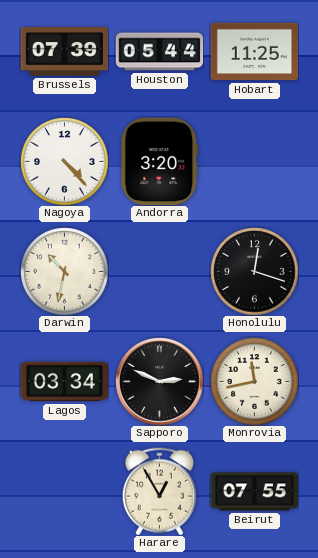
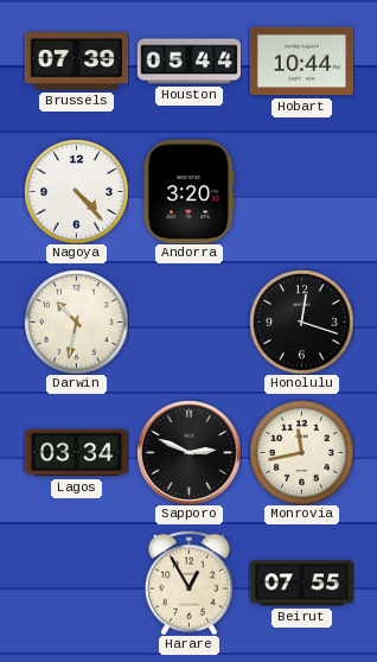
Hobart: 11:25 -> 10:44 (301, 62)
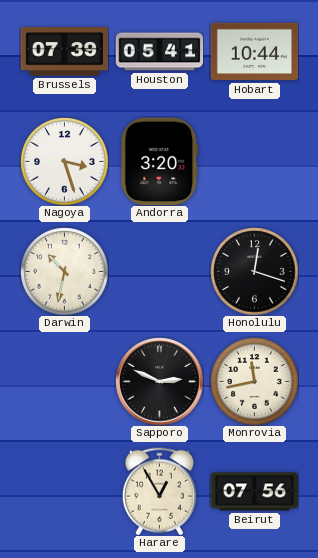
Houston: 05:44 -> 05:41 (159, 52)
Nagoya: 4:23 -> 3:27 (64, 161)
Lagos: 03:34 -> none (76, 453)
Beirut: 07:55 -> 07:56 (254, 492)
